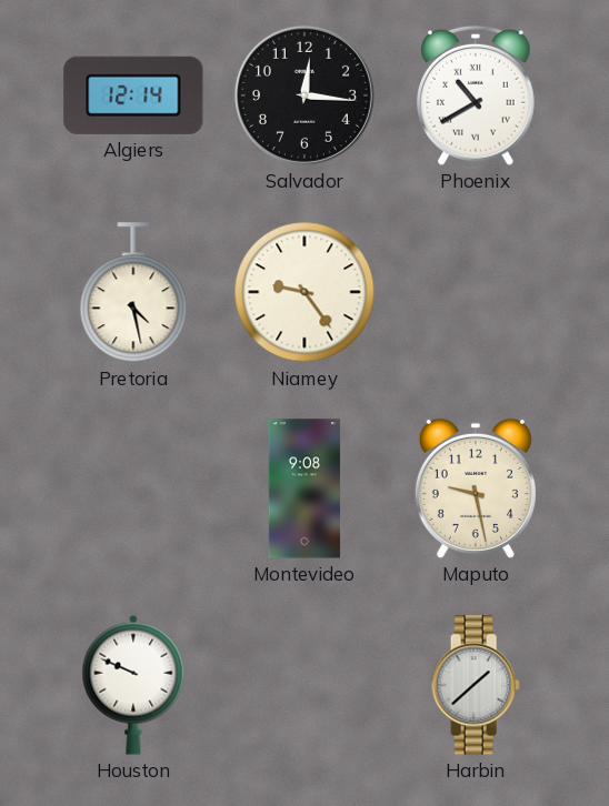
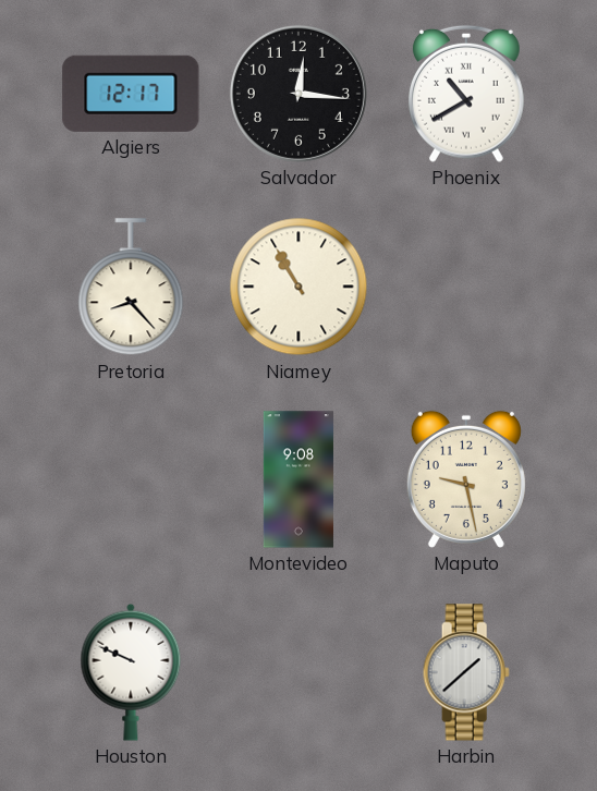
Algiers: 12:14 -> 12:17 (131, 94)
Pretoria: 4:28 -> 8:23 (131, 288)
Niamey: 9:24 -> 10:55 (298, 287)
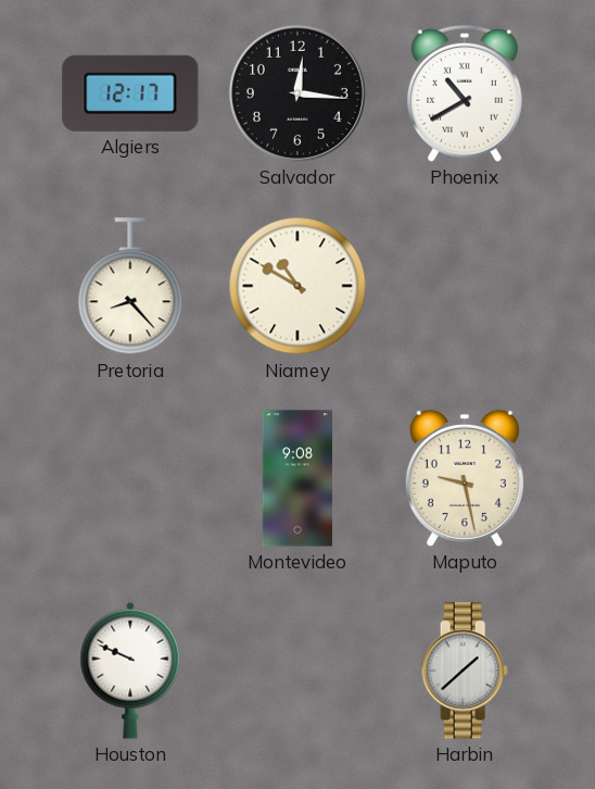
Niamey: 10:55 -> 10:50 (297, 286)
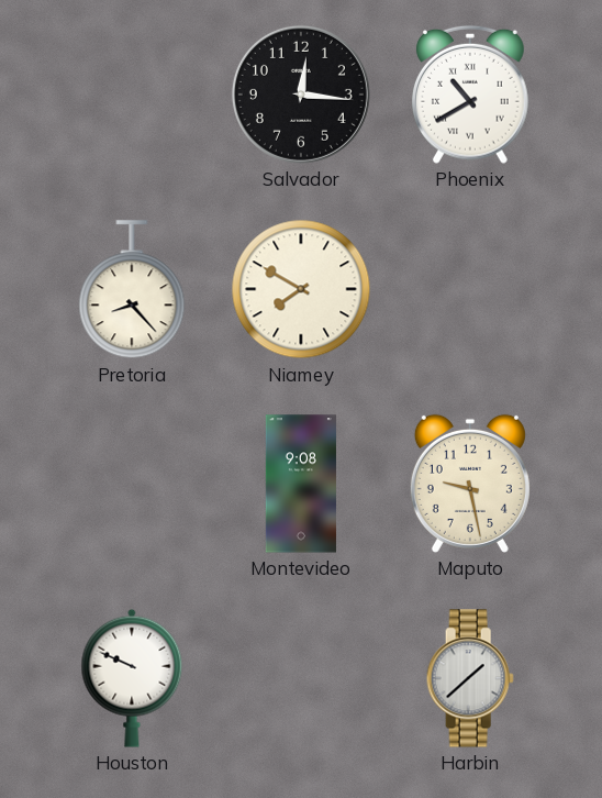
Algiers: 12:17 -> none (130, 93)
Niamey: 10:50 -> 7:50 (301, 289)
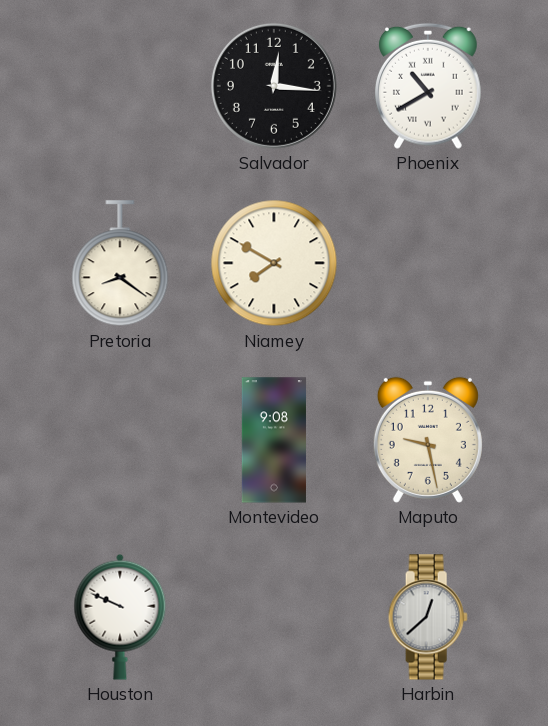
Pretoria: 8:23 -> 8:21 (120, 264)
Harbin: 1:38 -> 12:38 (428, 617)
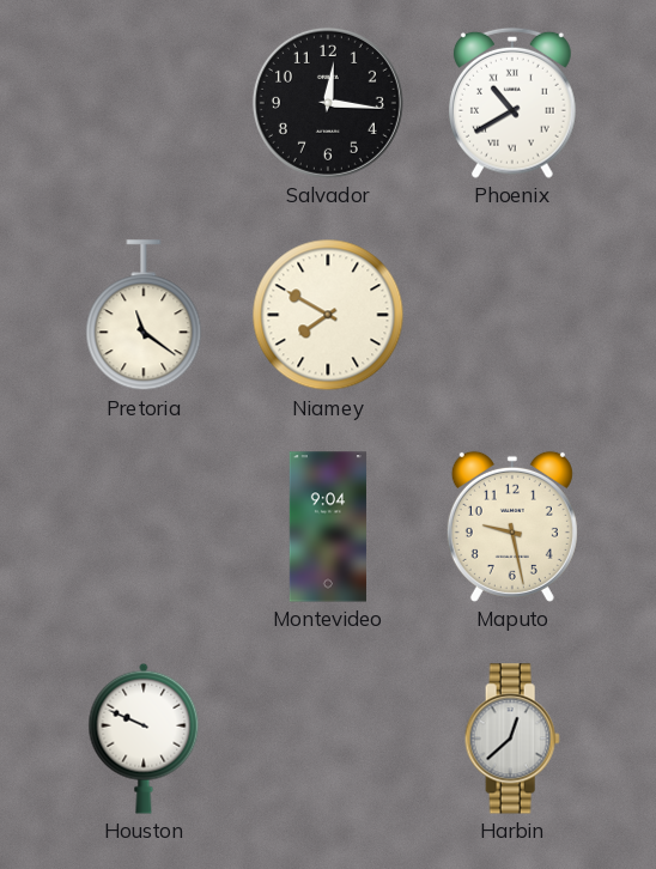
Pretoria: 8:21 -> 11:21 (144, 316)
Montevideo: 9:08 -> 9:04 (328, 527)
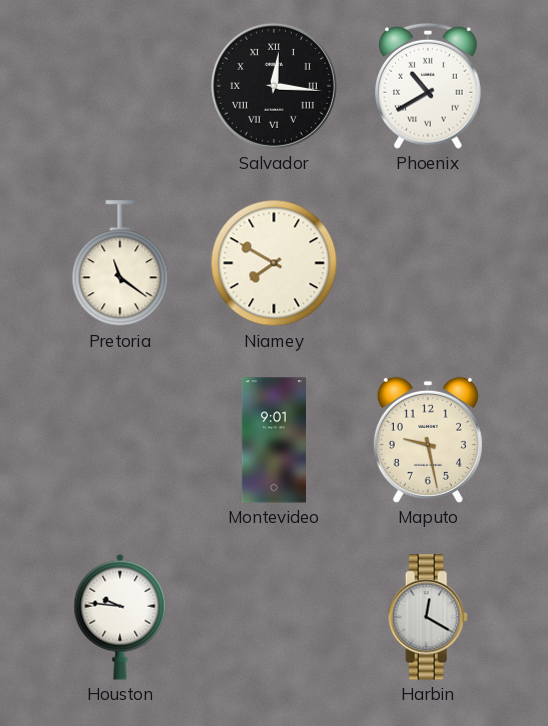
Salvador numerals: Arabic -> Roman (274, 86)
Montevideo: 9:04 -> 9:01 (274, 440)
Houston: 9:49 -> 9:46 (120, 617)
Harbin: 12:38 -> 12:20 (428, 617)
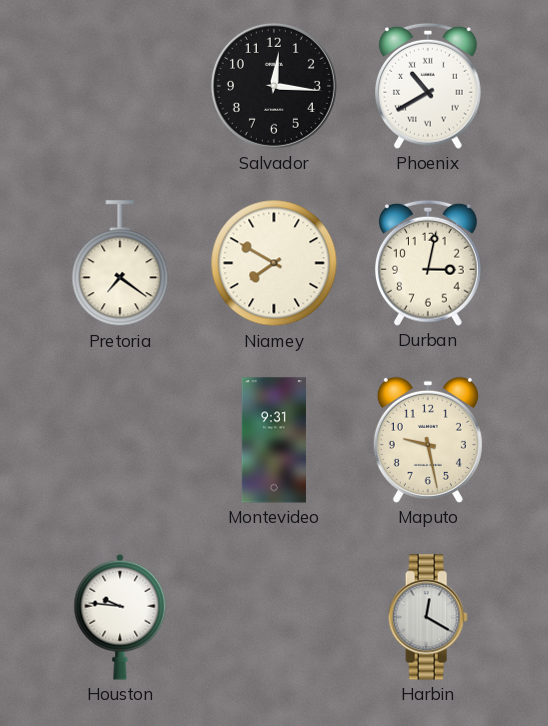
Salvador numerals: Roman -> Arabic (274, 86)
Pretoria: 11:21 -> 7:21 (120, 264)
Durban: none -> 3:02 (429, 263)
Montevideo: 9:01 -> 9:31 (274, 440)
